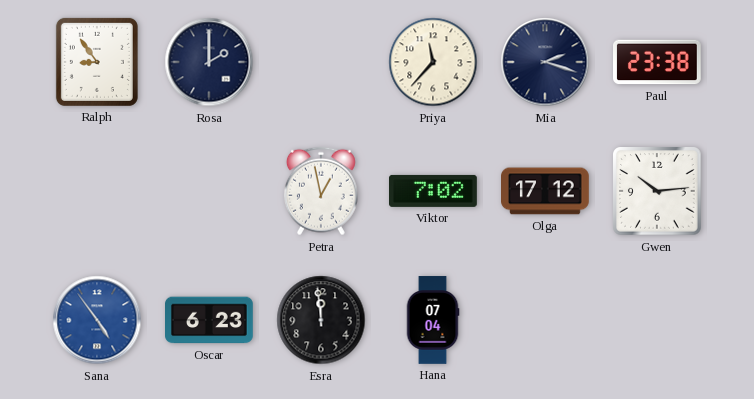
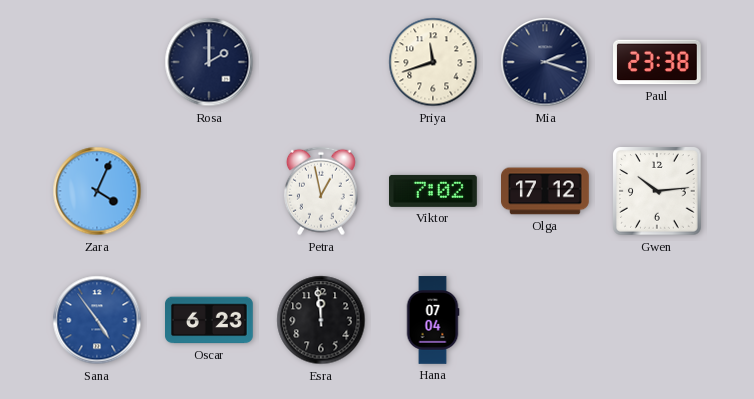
Ralph: 8:54 -> none (97, 62)
Priya: 11:37 -> 11:42 (433, 62)
Zara: none -> 4:04 (97, 191)
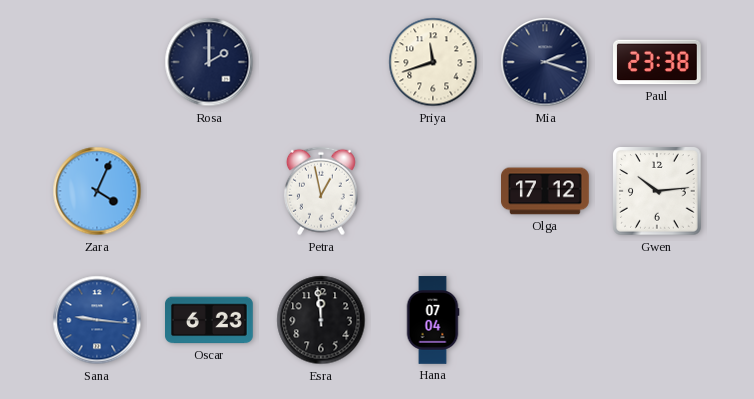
Viktor: 7:02 -> none (434, 191)
Sana: 4:54 -> 9:16 (97, 320)
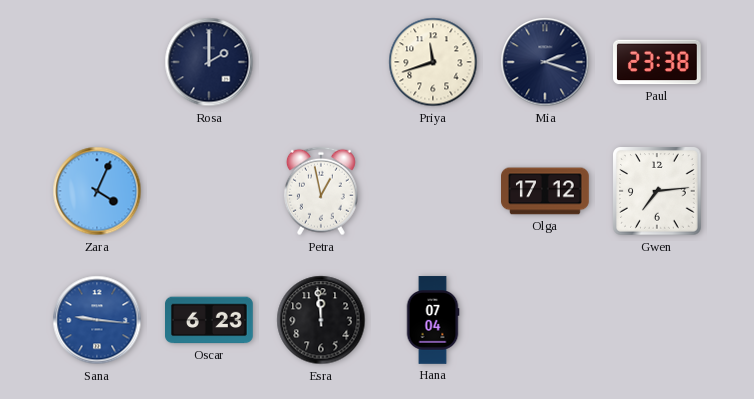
Gwen: 10:14 -> 7:14 (658, 192)
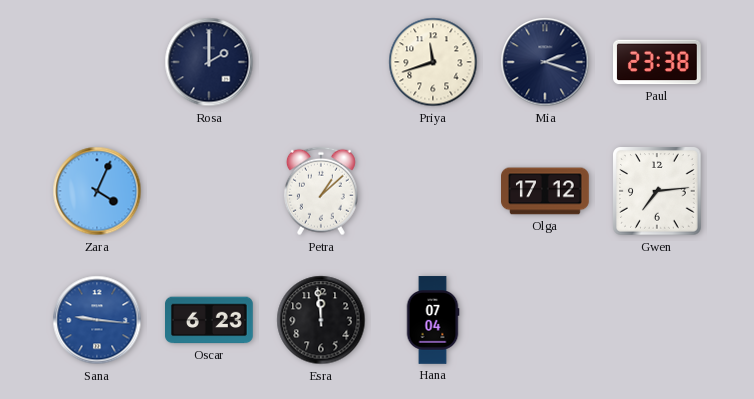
Petra: 12:58 -> 1:08 (321, 191)
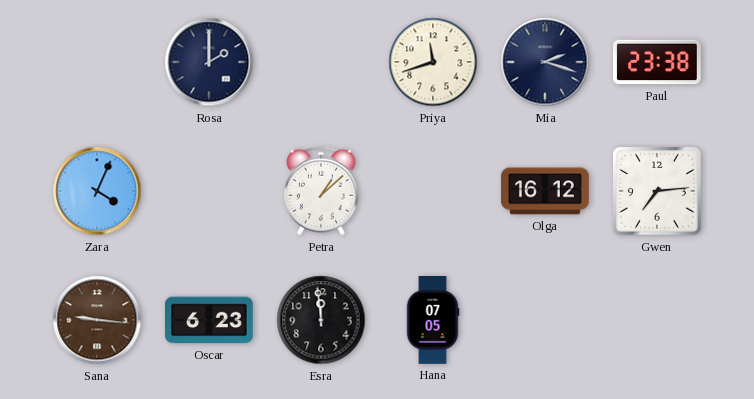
Olga: 17:12 -> 16:12 (546, 191)
Sana dial: blue -> brown (97, 320)
Hana: 07:04 -> 07:05 (433, 320)
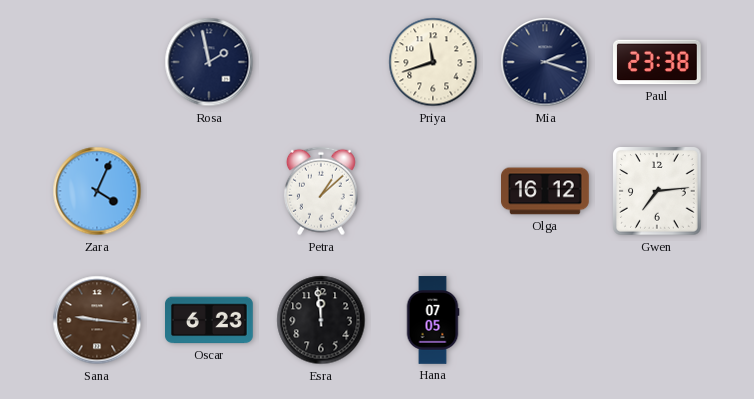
Rosa: 2:00 -> 1:58 (209, 62)
